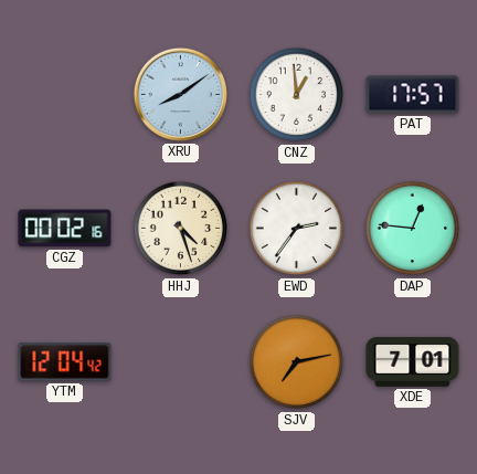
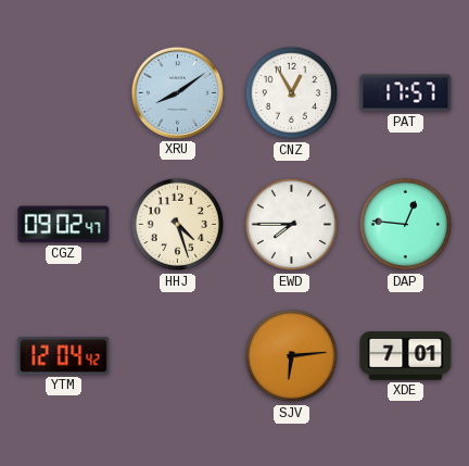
CNZ: 12:59 -> 12:55 (292, 93)
CGZ: 00:02 -> 09:02 (64, 225)
EWD: 2:36 -> 7:45 (292, 225)
SJV: 7:13 -> 6:14 (292, 356)
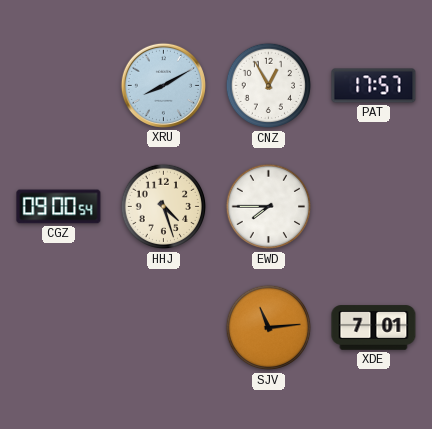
XRU: 8:09 -> 8:10 (163, 85)
CGZ: 09:02 -> 09:00 (59, 207)
DAP: 12:46 -> none (406, 225)
YTM: 12:04 -> none (64, 356)
SJV: 6:14 -> 11:14 (269, 328)
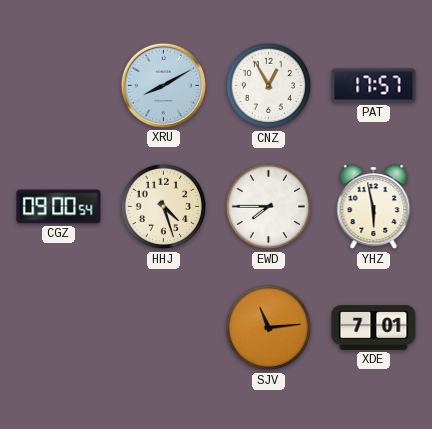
YHZ: none -> 5:58 (374, 207)
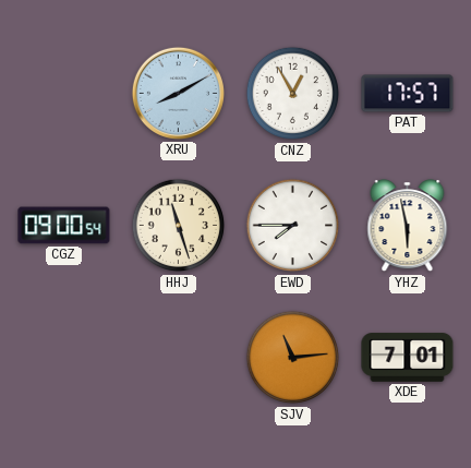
HHJ: 4:27 -> 11:27 (179, 226)
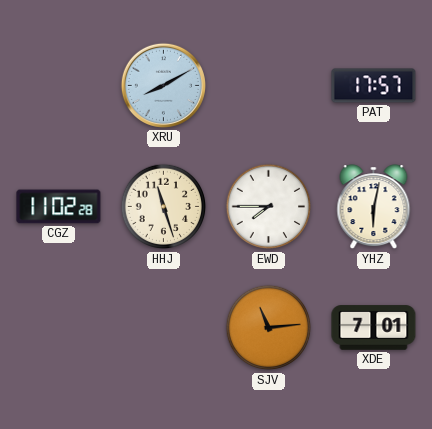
CNZ: 12:55 -> none (293, 94)
CGZ: 09:00 -> 11:02 (59, 207)
YHZ: 5:58 -> 6:02 (374, 207)
